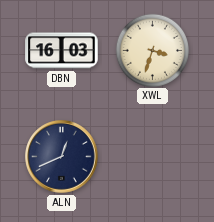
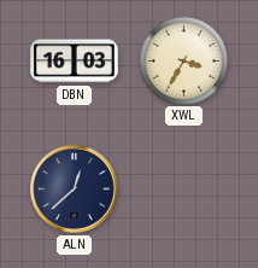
XWL: 3:33 -> 3:35 (183, 60)
ALN: 12:41 -> 12:38 (75, 190)
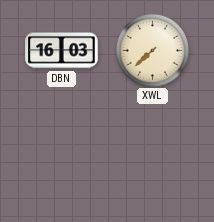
XWL: 3:35 -> 7:38 (152, 50)
ALN: 12:38 -> none (75, 190)
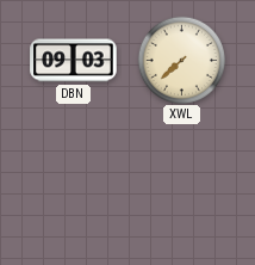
DBN: 16:03 -> 09:03 (74, 61)
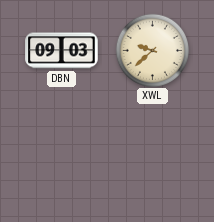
XWL: 7:38 -> 9:38 (152, 50)
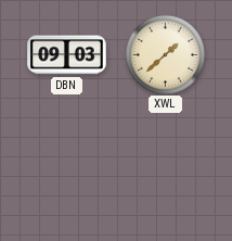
XWL: 9:38 -> 1:38 (165, 54)
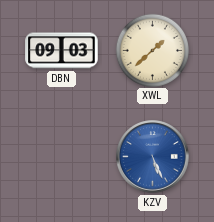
KZV: none -> 5:26 (153, 157)
